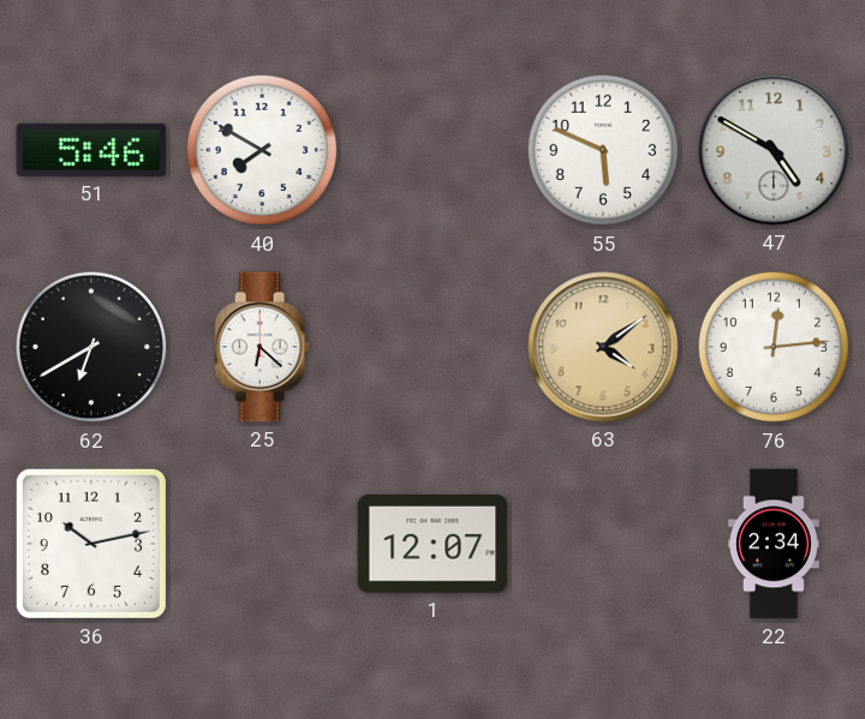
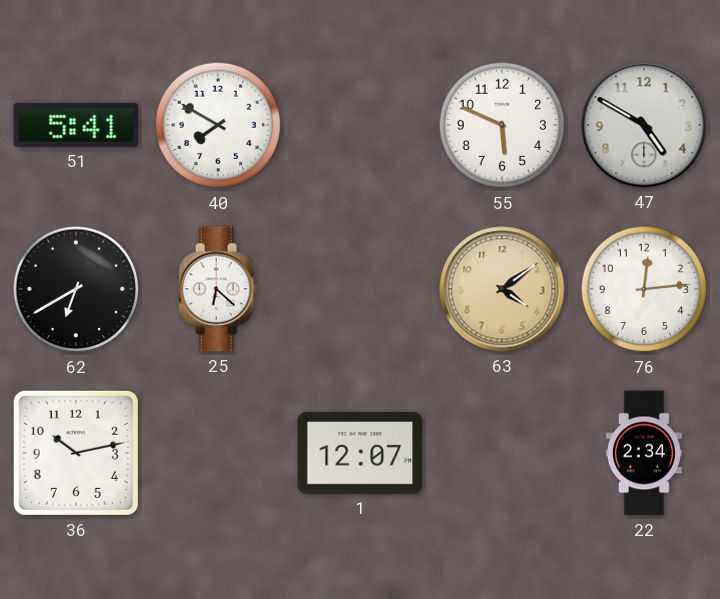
51: 5:46 -> 5:41 (76, 125)
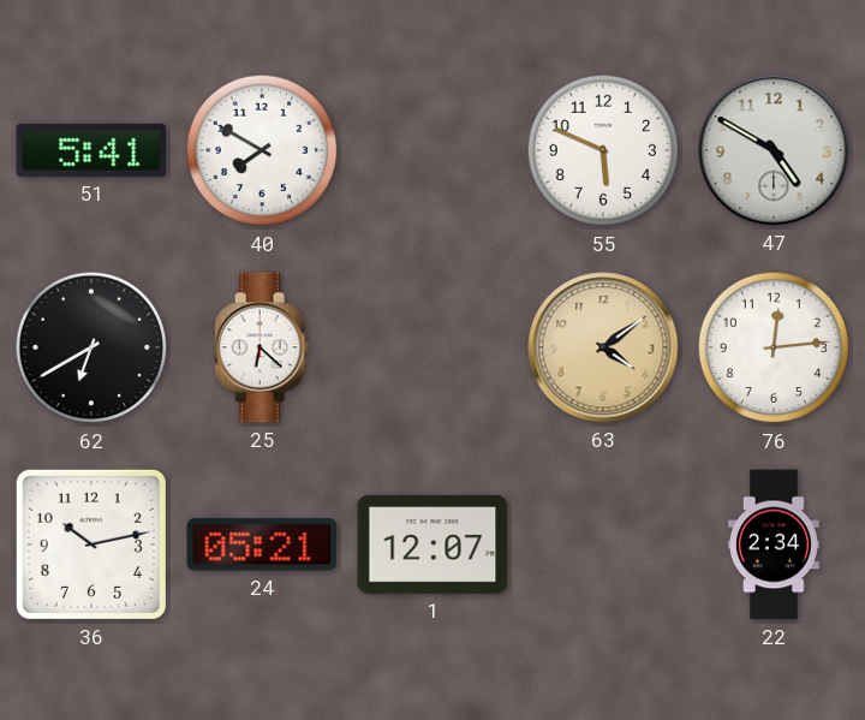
24: none -> 05:21 (262, 545)
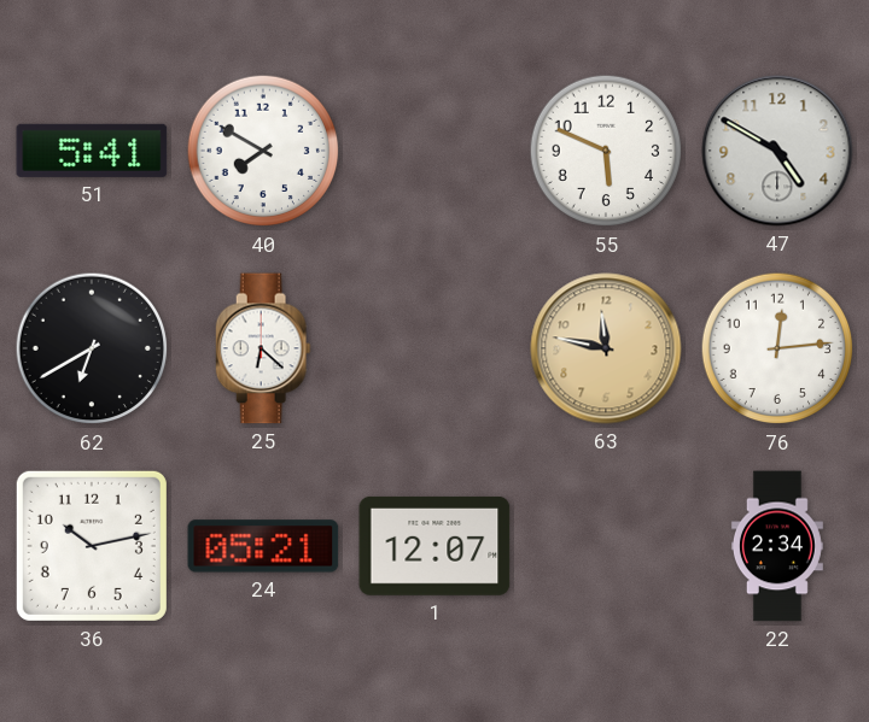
63: 4:09 -> 11:47 (606, 348)
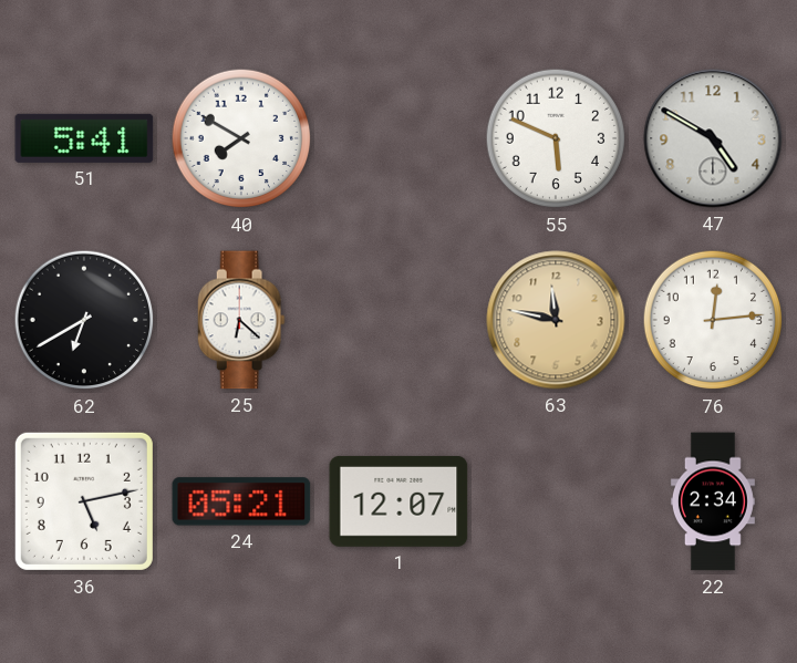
36: 10:13 -> 5:13 (84, 501)
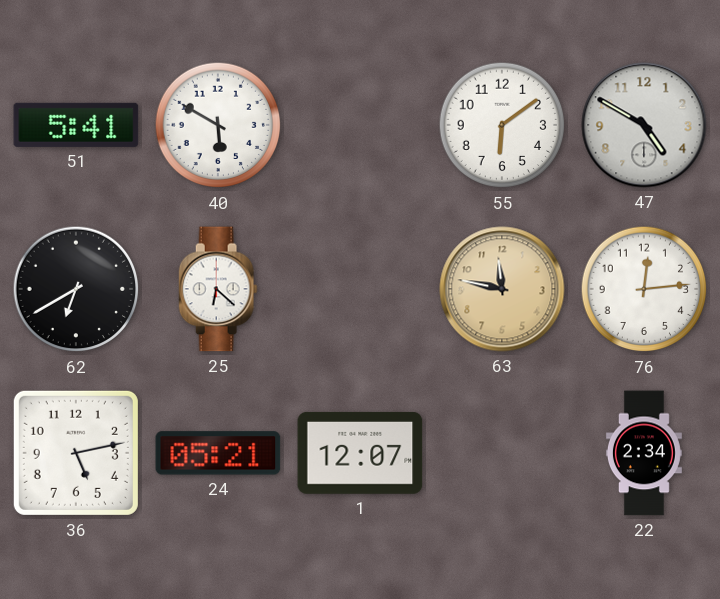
40: 7:50 -> 5:50 (218, 125)
55: 5:49 -> 6:09 (502, 125)
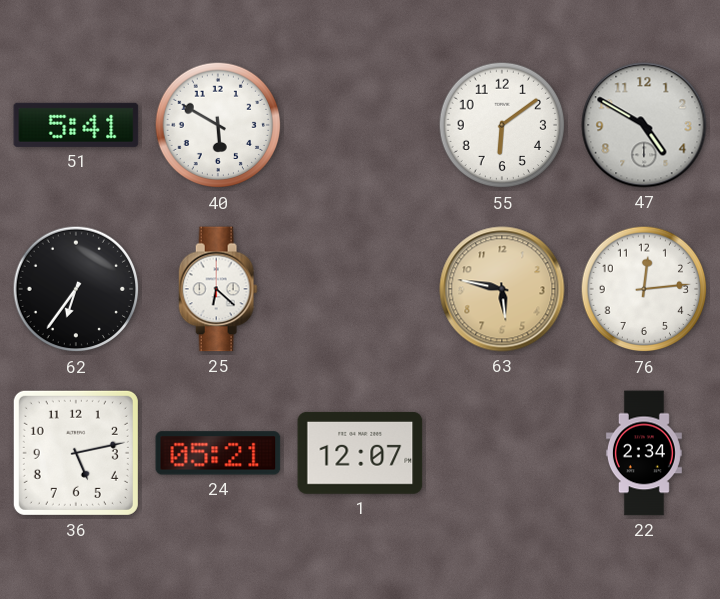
62: 6:40 -> 6:36 (76, 289)
63: 11:47 -> 5:47 (502, 289)
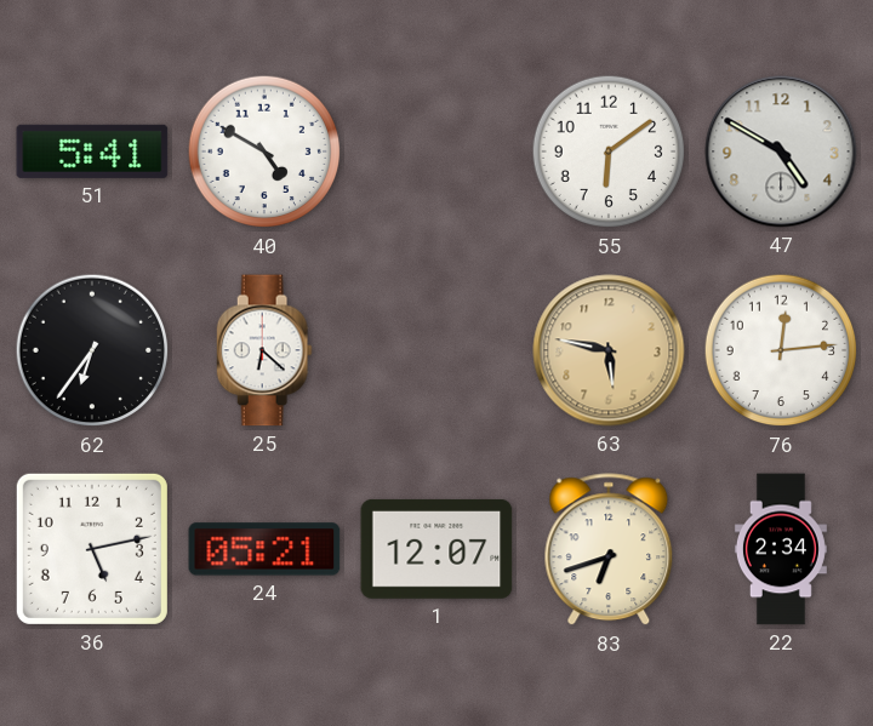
40: 5:50 -> 4:50 (264, 152)
83: none -> 6:42 (609, 550)
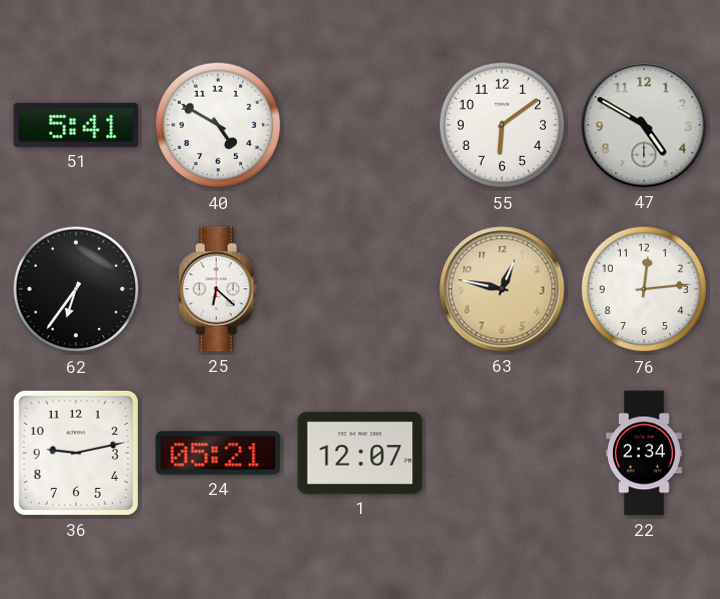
63: 5:47 -> 12:47 (502, 289)
36: 5:13 -> 9:13 (76, 453)
83: 6:42 -> none (609, 550)
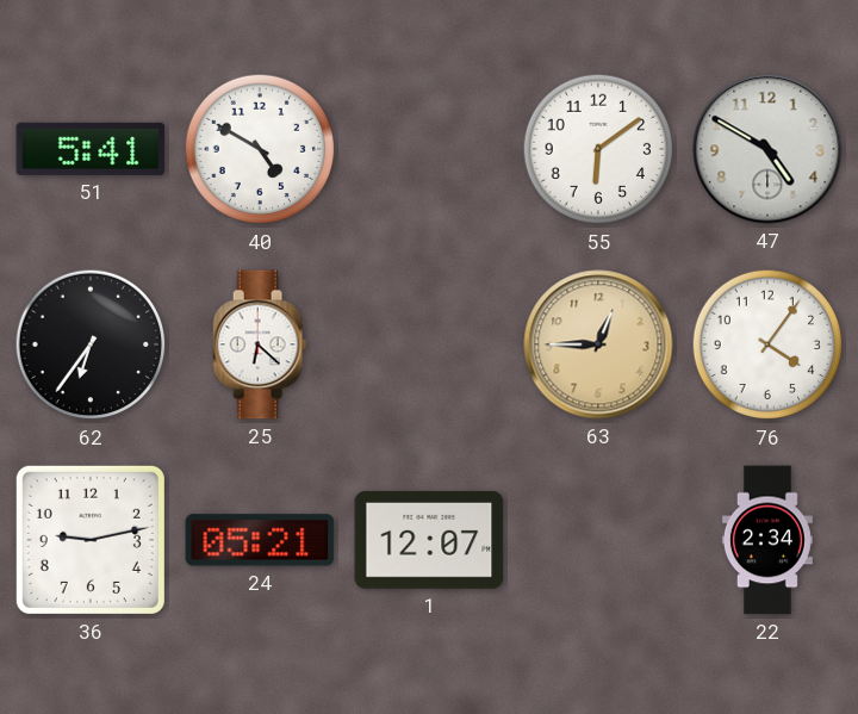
63: 12:47 -> 12:45 (598, 344)
76: 12:14 -> 4:06 (767, 344)
